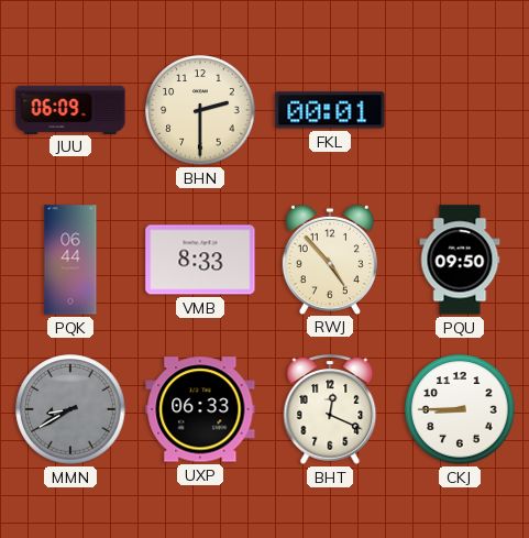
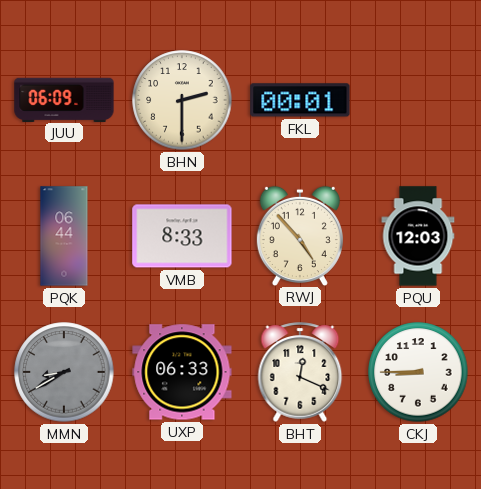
PQU: 09:50 -> 12:03 (418, 236)
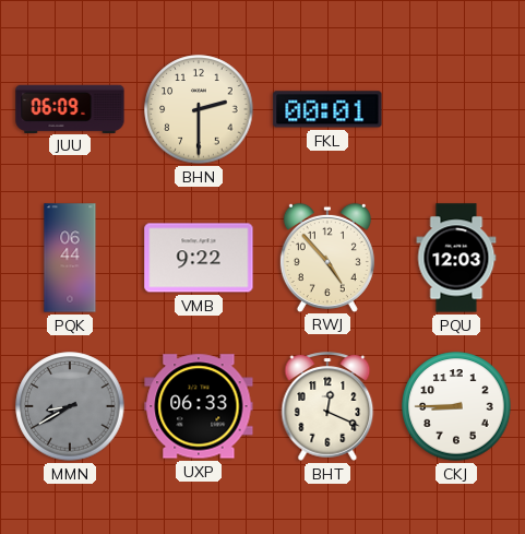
VMB: 8:33 -> 9:22 (199, 258)
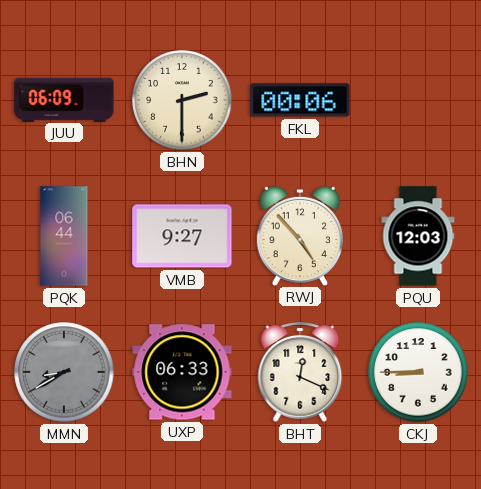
FKL: 00:01 -> 00:06 (300, 100)
VMB: 9:22 -> 9:27 (182, 236)
